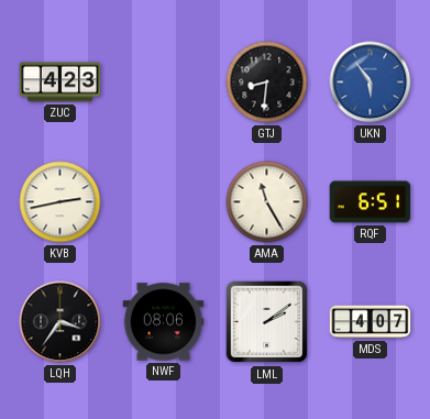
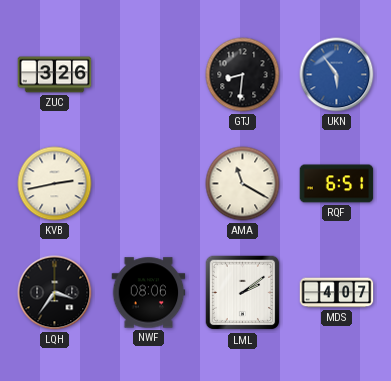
ZUC: 4:23 -> 3:26 (55, 75)
AMA: 11:25 -> 11:20 (243, 184)
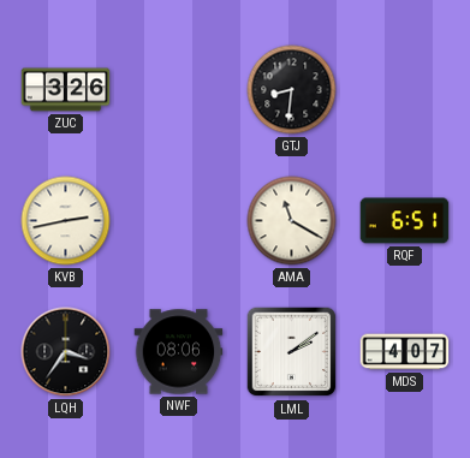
UKN: 5:54 -> none (337, 75)
